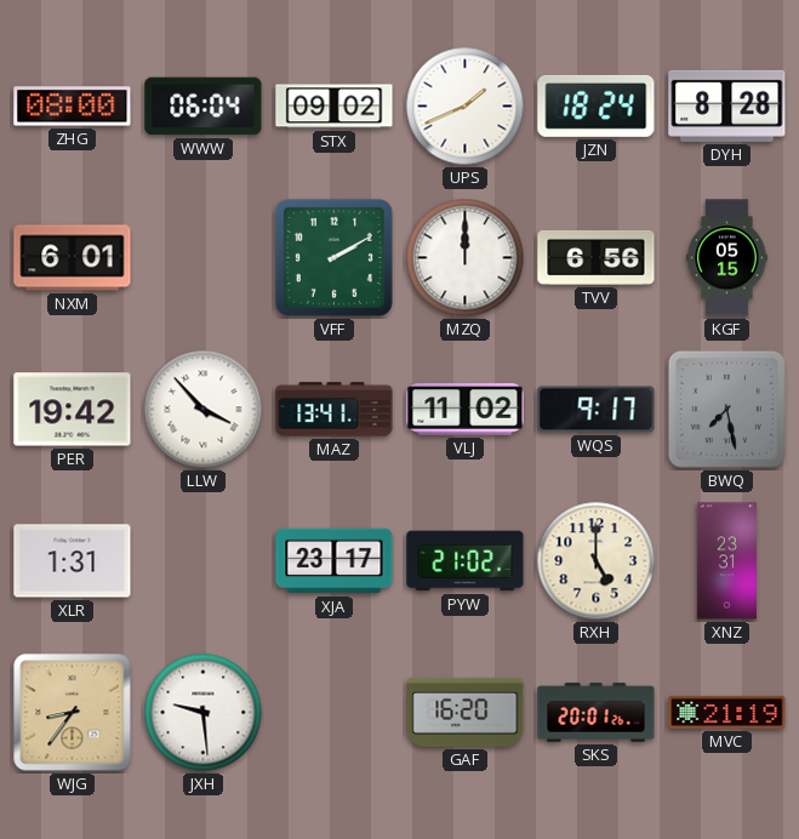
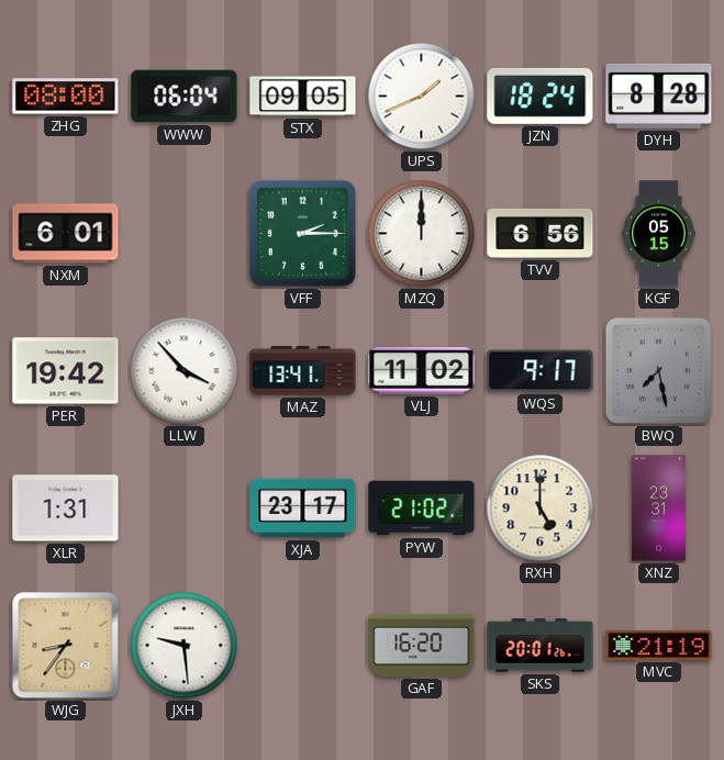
STX: 09:02 -> 09:05 (303, 97)
VFF: 2:10 -> 2:15 (302, 233)
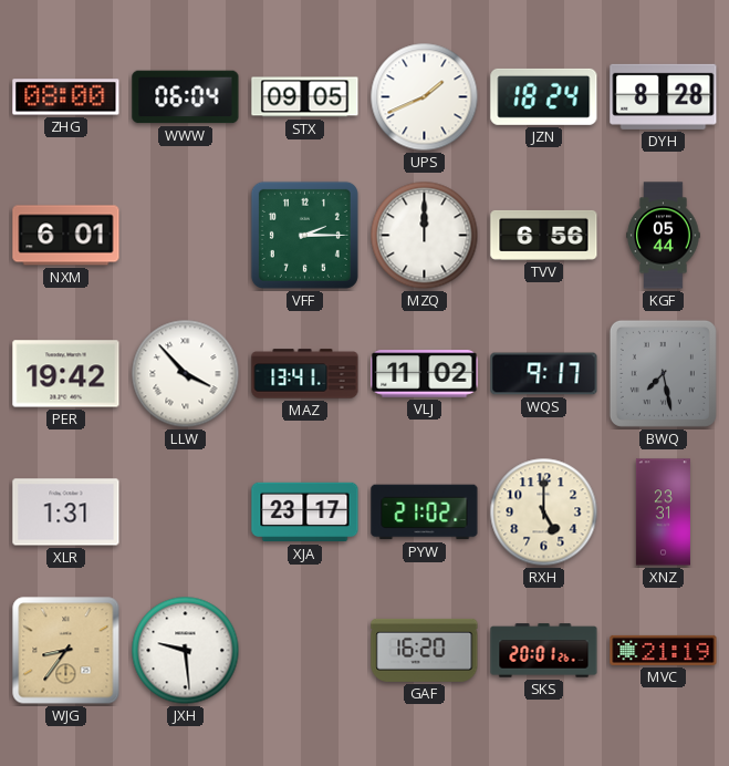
KGF: 05:15 -> 05:44 (664, 236)
